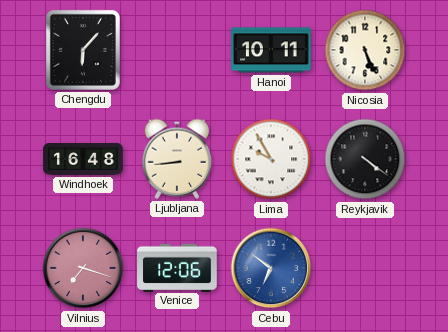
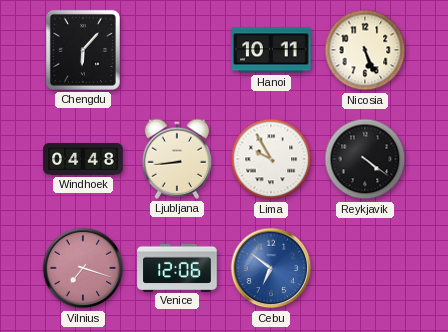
Windhoek: 16:48 -> 04:48 (83, 159)
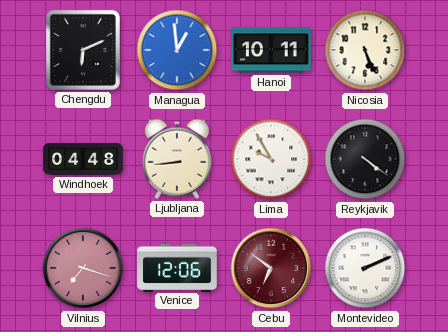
Chengdu: 6:07 -> 6:11 (83, 50)
Managua: none -> 12:59 (177, 50)
Cebu dial: blue -> burgundy (271, 268)
Montevideo: none -> 2:11 (365, 268)
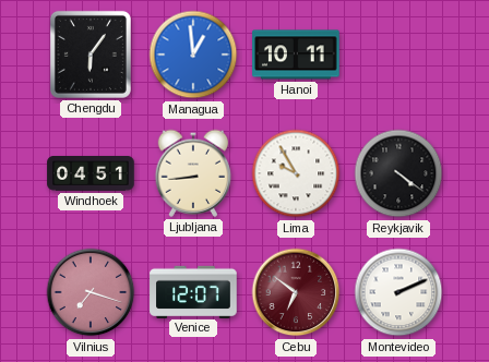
Chengdu: 6:11 -> 6:06 (91, 55)
Nicosia: 5:26 -> none (365, 50)
Windhoek: 04:48 -> 04:51 (91, 173)
Venice: 12:06 -> 12:07 (193, 291)
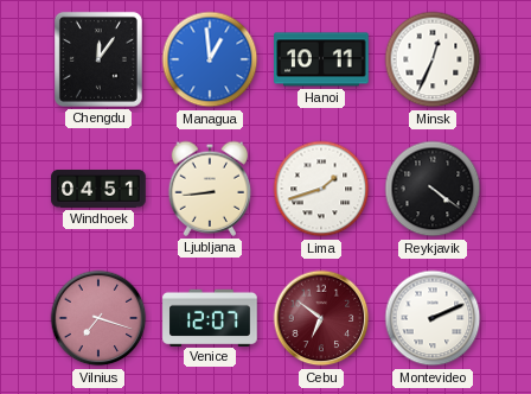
Chengdu: 6:06 -> 12:06 (98, 59)
Minsk: none -> 12:34 (433, 59)
Lima: 9:55 -> 1:42 (321, 189)
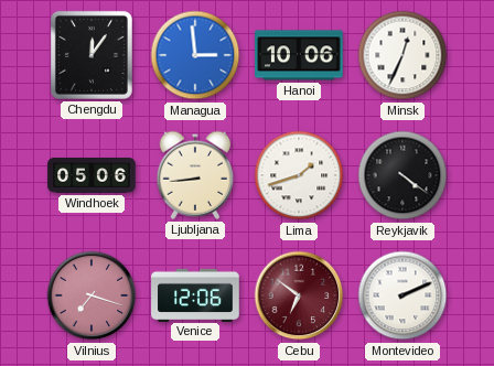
Managua: 12:59 -> 2:59 (195, 55)
Hanoi: 10:11 -> 10:06 (299, 55)
Windhoek: 04:51 -> 05:06 (92, 175)
Venice: 12:07 -> 12:06 (195, 294)
